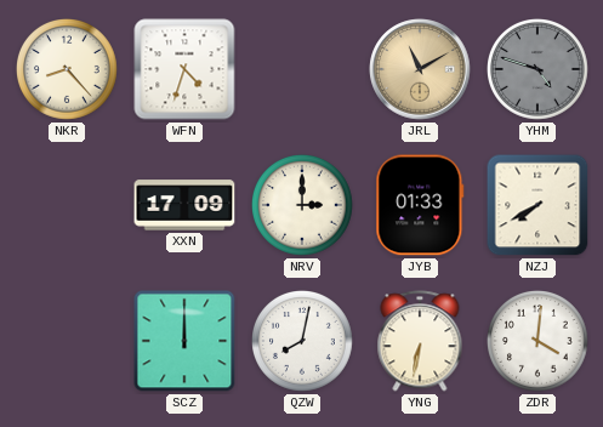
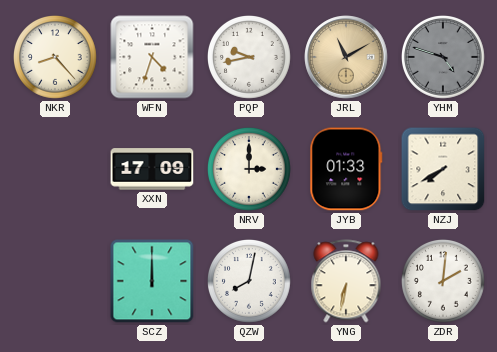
PQP: none -> 9:43 (250, 58)
ZDR: 4:01 -> 2:01 (444, 282)
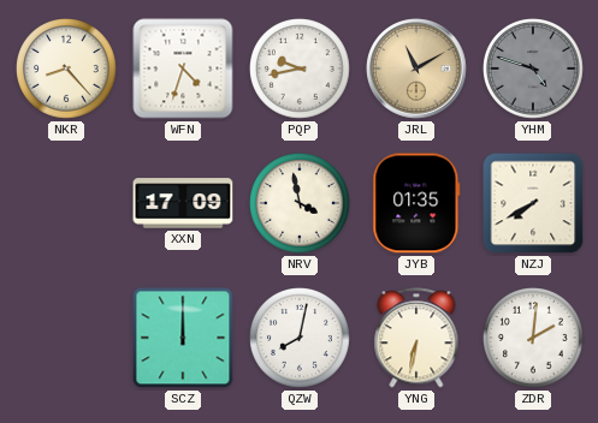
NRV: 3:00 -> 3:58 (301, 204)
JYB: 01:33 -> 01:35 (416, 203)
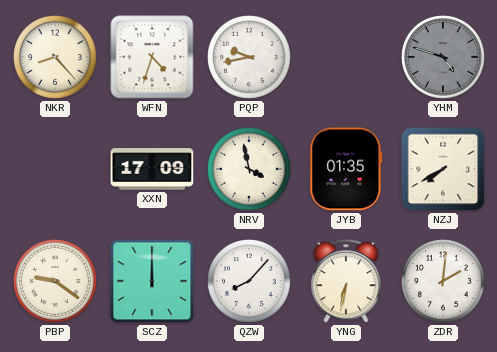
JRL: 11:10 -> none (416, 68)
PBP: none -> 9:21 (56, 282)
QZW: 8:02 -> 8:07 (250, 282)
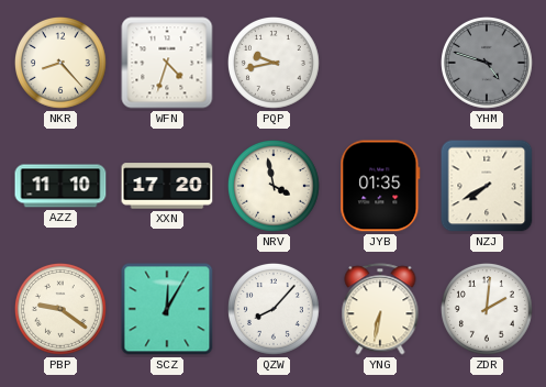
AZZ: none -> 11:10 (60, 186)
XXN: 17:09 -> 17:20 (167, 186)
SCZ: 12:00 -> 12:05 (167, 309)
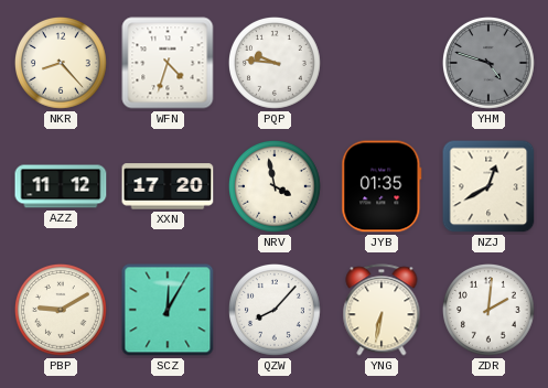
PQP: 9:43 -> 9:46 (276, 64)
AZZ: 11:10 -> 11:12 (61, 186)
NZJ: 7:40 -> 12:40 (488, 186)
PBP: 9:21 -> 9:10 (62, 311)
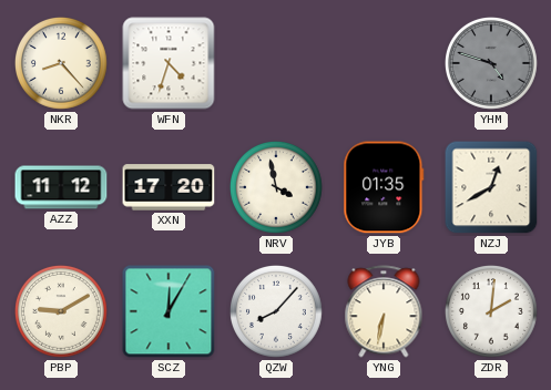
PQP: 9:46 -> none (276, 64)
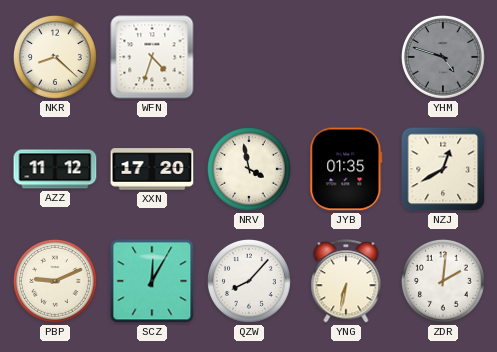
NKR: 8:23 -> 8:22 (56, 58)
PBP: 9:10 -> 9:11 (56, 282)
